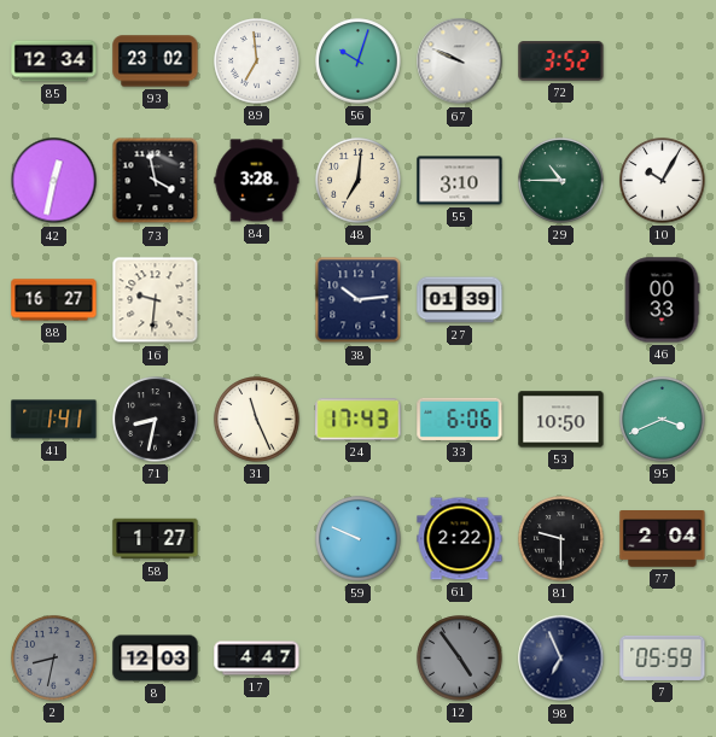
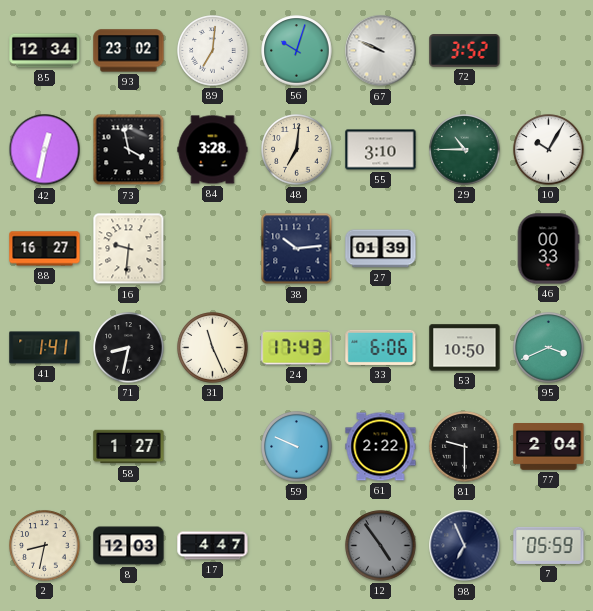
89: 6:59 -> 7:01 (213, 51)
2 dial: grey -> cream (45, 546)
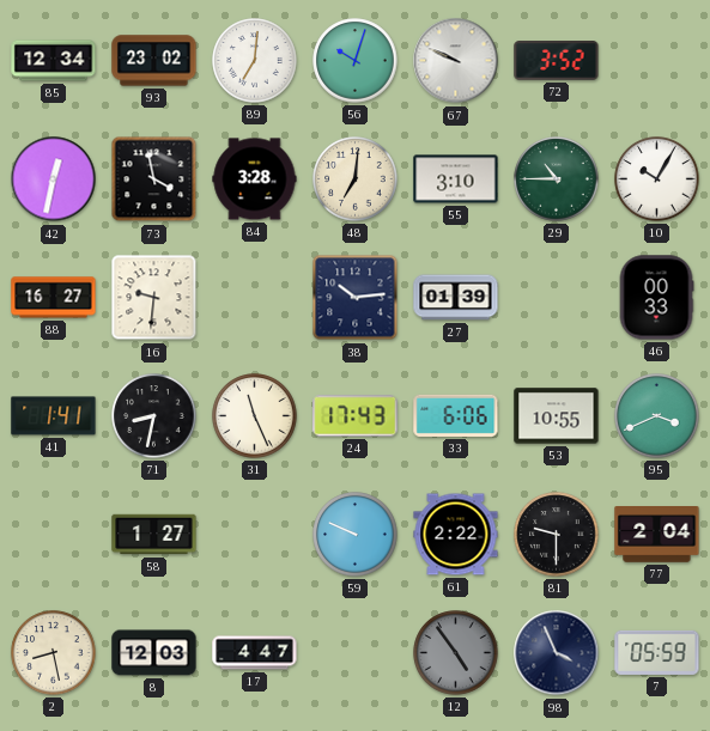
53: 10:50 -> 10:55 (557, 416)
2: 8:32 -> 8:28 (54, 653)
98: 6:56 -> 3:56 (557, 653)
